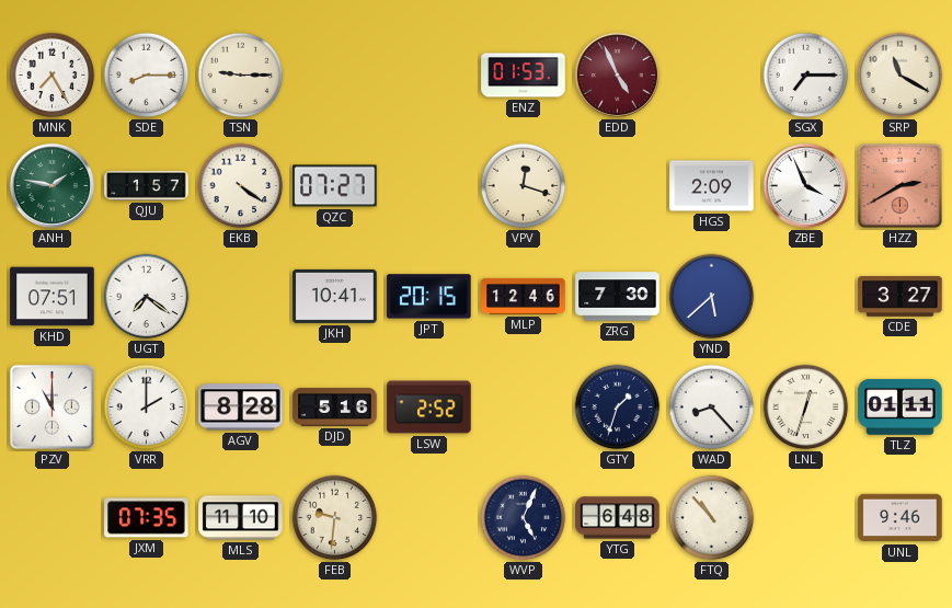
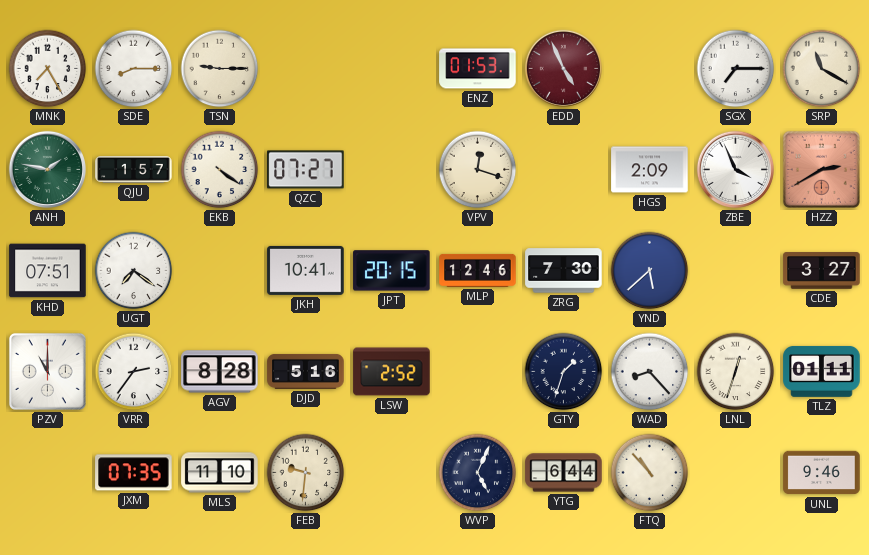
VRR: 2:00 -> 2:36 (134, 372)
YTG: 6:48 -> 6:44 (564, 473)
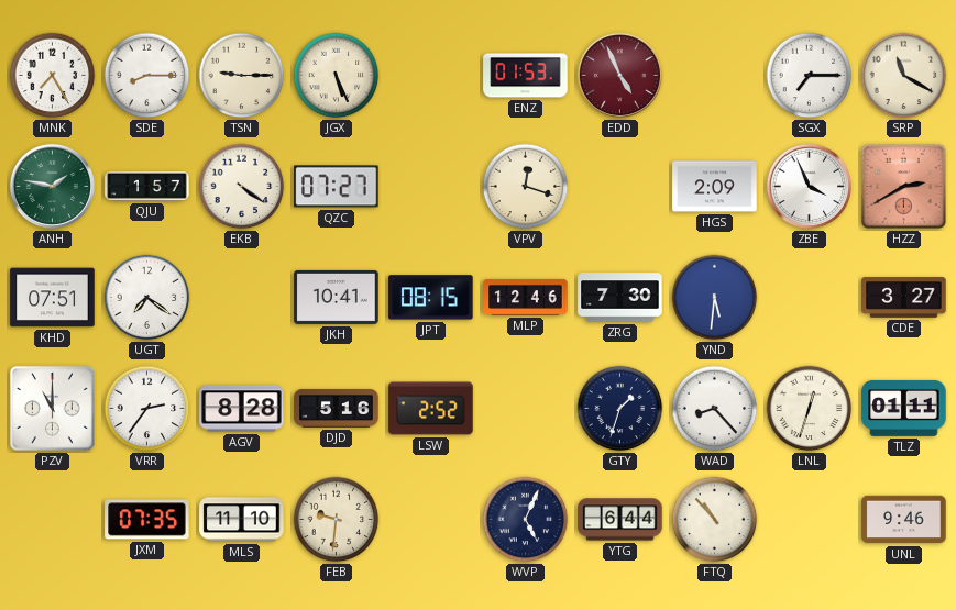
JGX: none -> 5:26 (337, 76)
JPT: 20:15 -> 08:15 (431, 298)
YND: 5:38 -> 5:31 (715, 298)
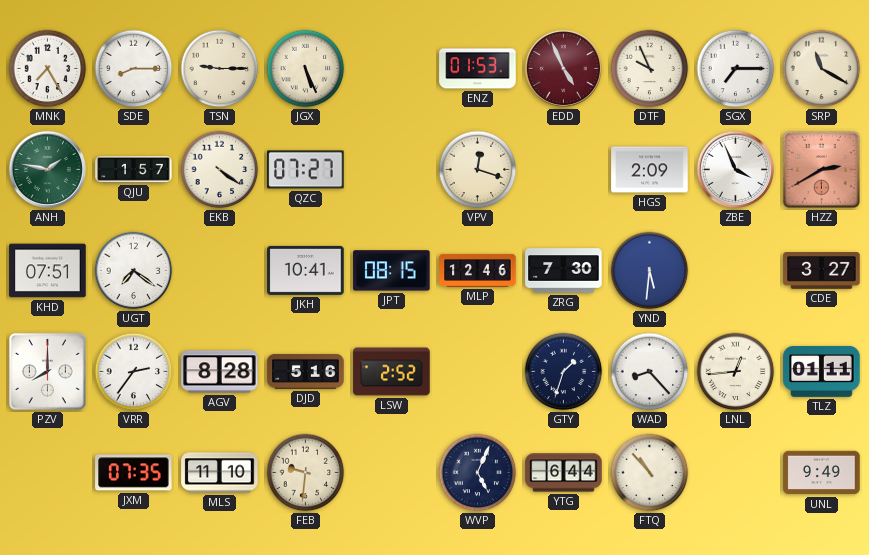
DTF: none -> 9:56 (650, 69)
PZV: 11:00 -> 8:00 (47, 371)
LNL: 12:33 -> 12:44 (736, 372)
UNL: 9:46 -> 9:49 (822, 473)
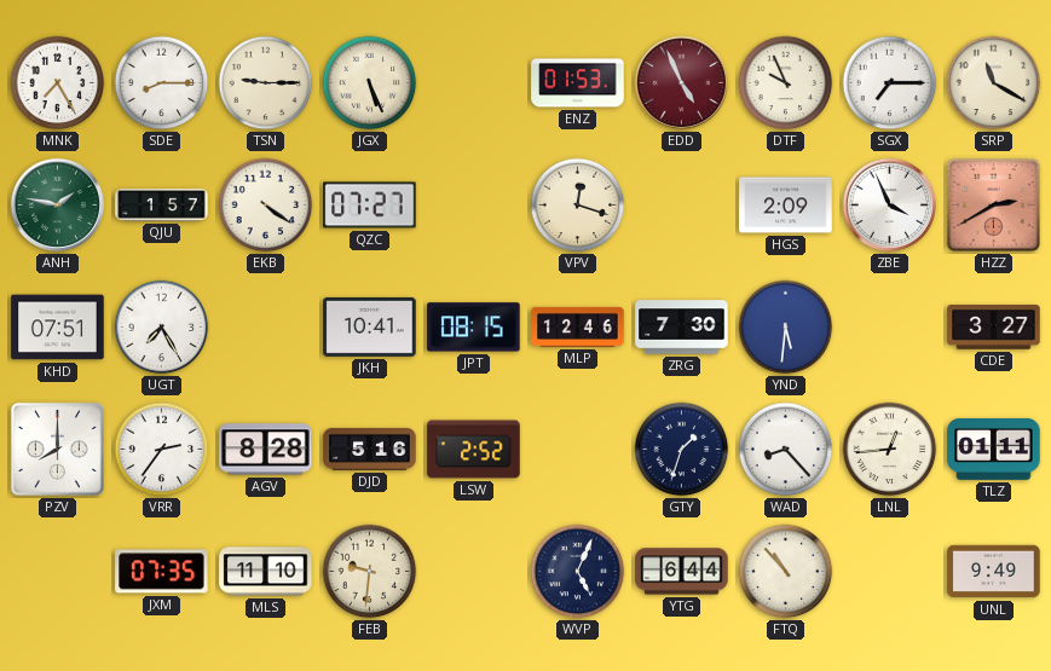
UGT: 7:21 -> 7:25 (162, 328)
